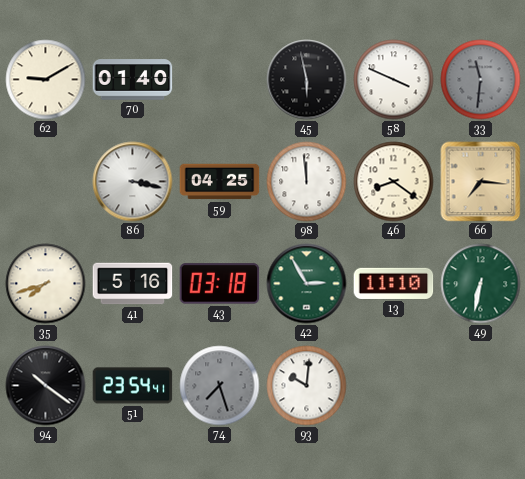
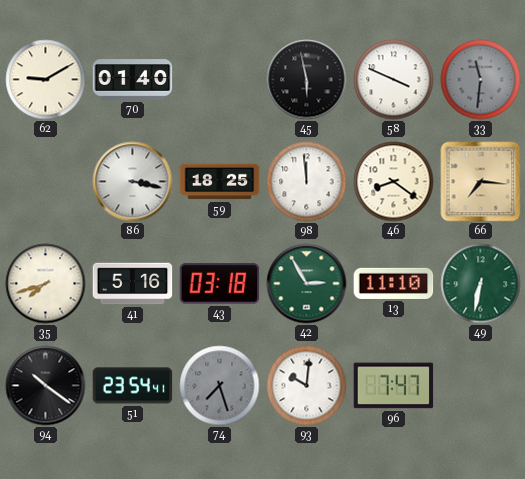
59: 04:25 -> 18:25 (220, 182)
96: none -> 7:47 (394, 386)
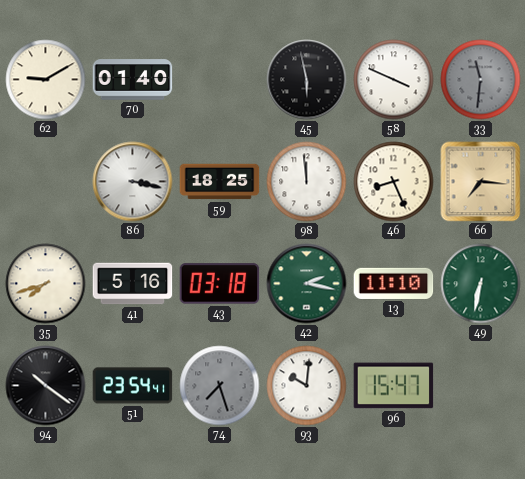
46: 8:21 -> 8:26 (394, 182)
42: 2:55 -> 2:17 (307, 284)
96: 7:47 -> 15:47 (394, 386)
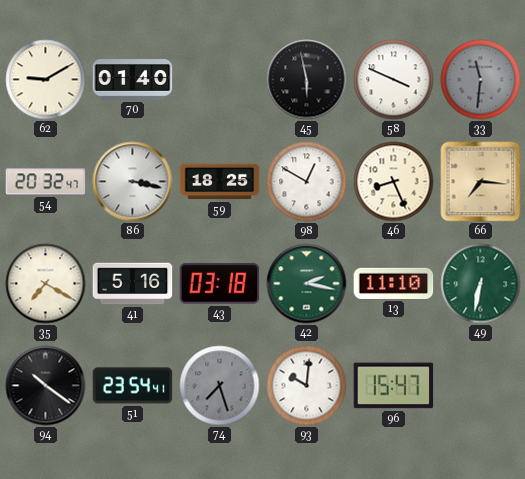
54: none -> 20:32 (46, 182)
98: 11:59 -> 12:50 (307, 182)
35: 7:42 -> 7:20 (46, 284)
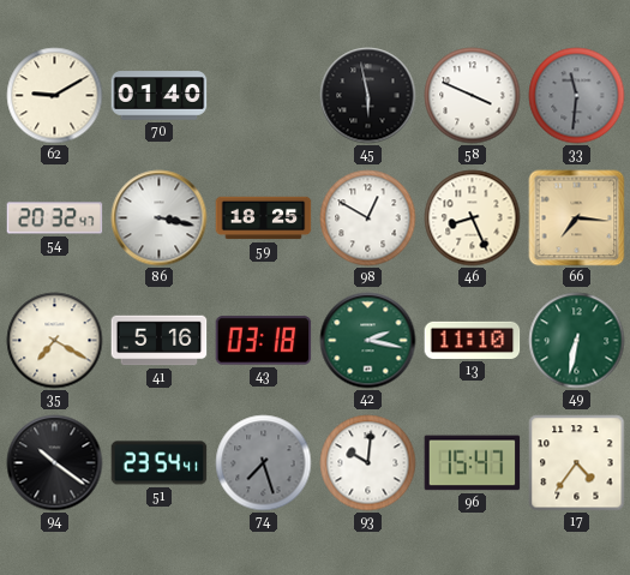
17: none -> 4:36 (577, 463)
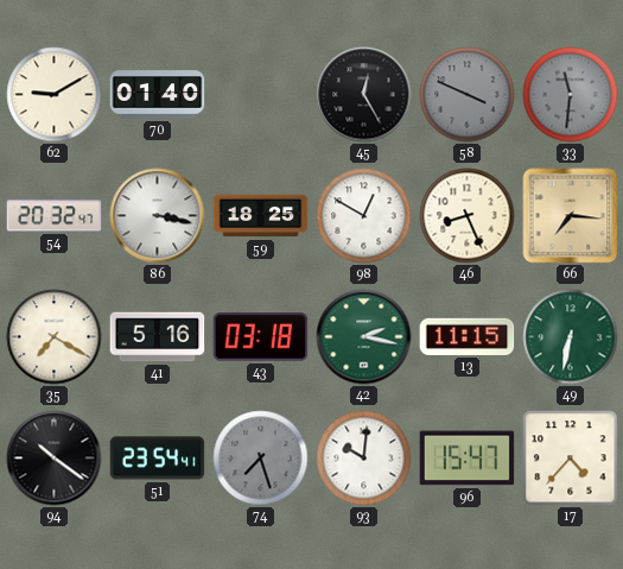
45: 5:58 -> 12:25 (364, 95)
58 dial: white -> grey (468, 95)
13: 11:10 -> 11:15 (468, 336)
17: 4:36 -> 4:37 (571, 459)
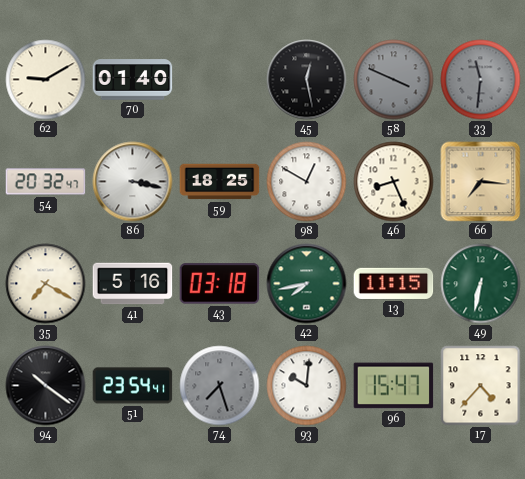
45: 12:25 -> 12:28 (307, 80)
42: 2:17 -> 7:43 (307, 284)
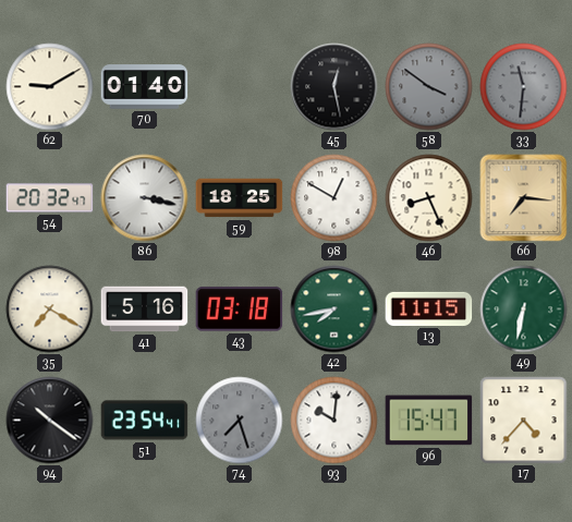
58: 3:49 -> 3:51 (429, 87)
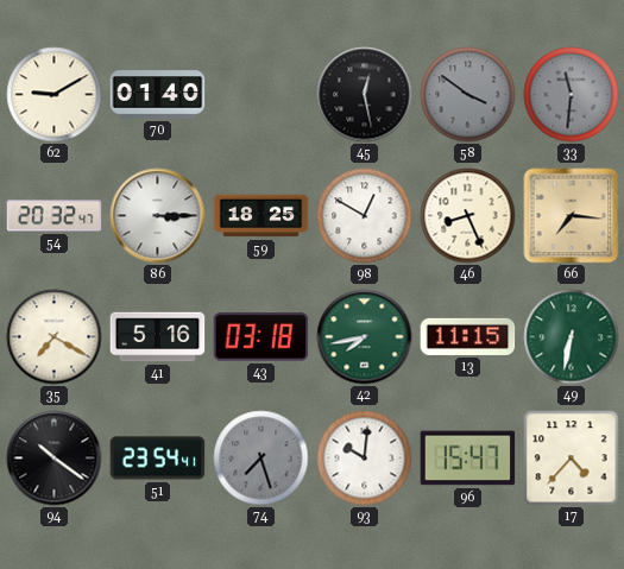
86: 3:17 -> 3:15 (158, 216)
